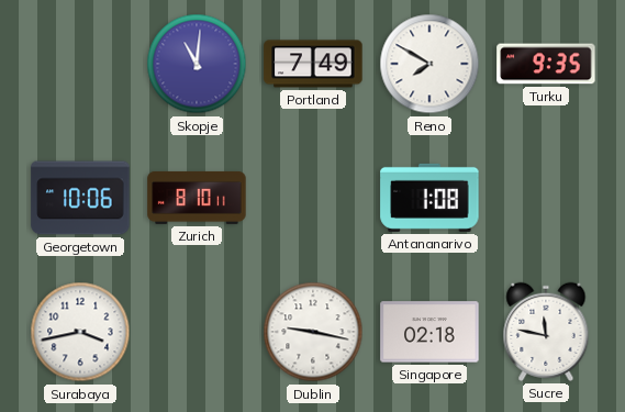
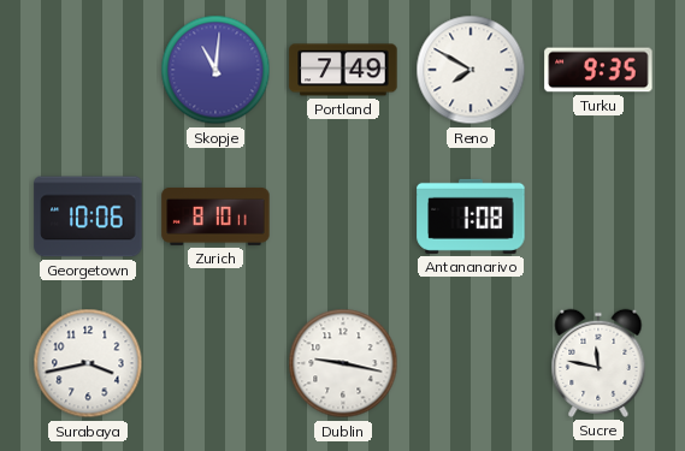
Singapore: 02:18 -> none (429, 332)
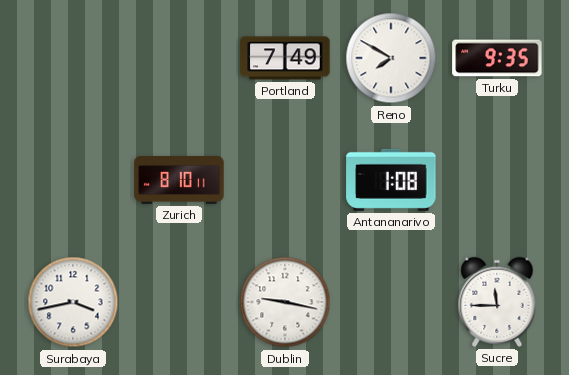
Skopje: 11:01 -> none (215, 70)
Georgetown: 10:06 -> none (88, 216)
Sucre: 11:47 -> 11:45 (497, 302)
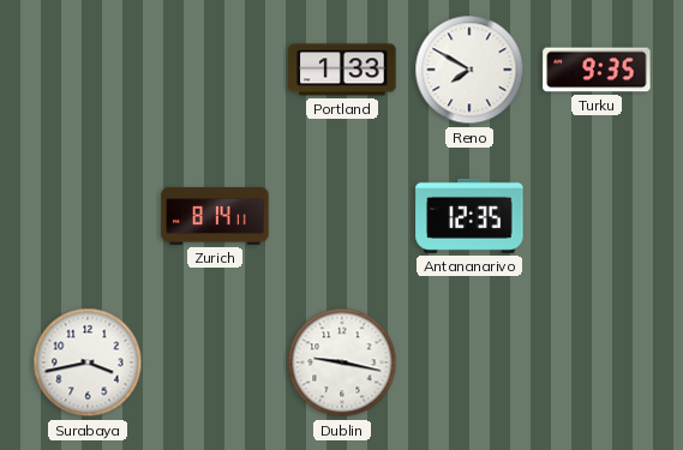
Portland: 7:49 -> 1:33 (342, 70)
Zurich: 8:10 -> 8:14 (215, 216)
Antananarivo: 1:08 -> 12:35 (469, 216)
Sucre: 11:45 -> none (497, 302)
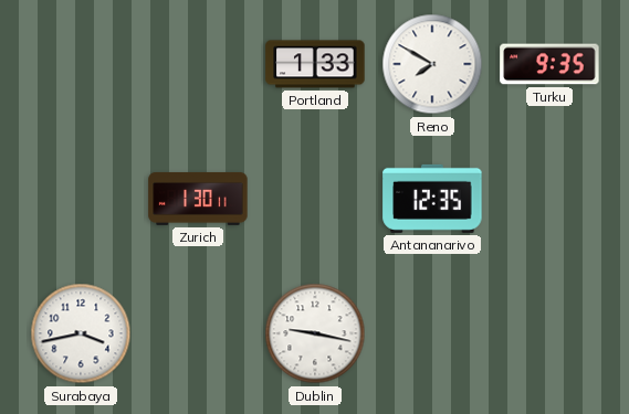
Zurich: 8:14 -> 1:30 (198, 199)
